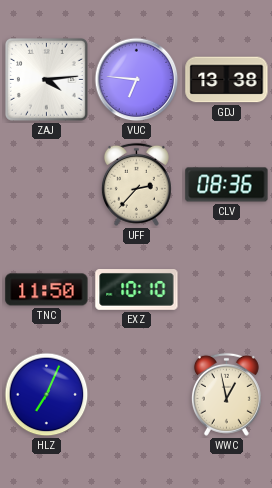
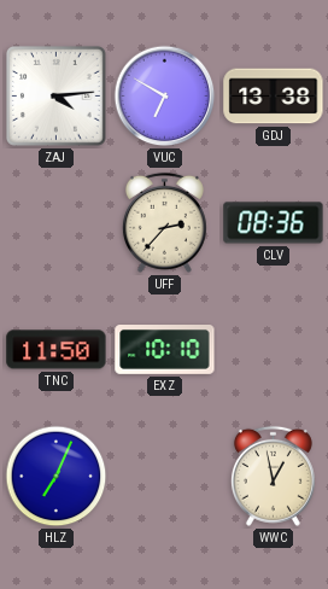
VUC: 6:46 -> 6:50 (165, 97)
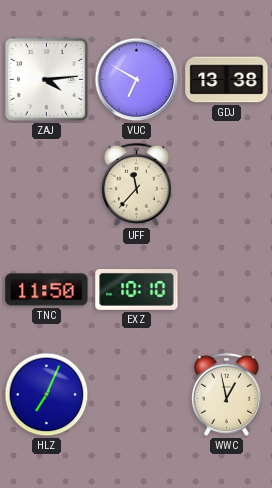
UFF: 2:37 -> 11:37 (136, 184)
CLV: 08:36 -> none (274, 223)
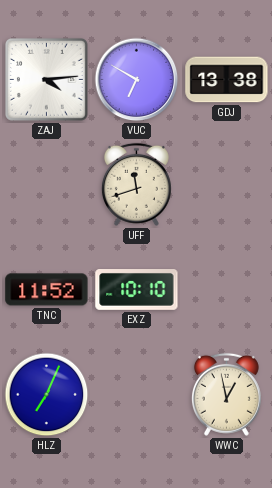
UFF: 11:37 -> 11:42 (136, 184)
TNC: 11:50 -> 11:52 (47, 290)
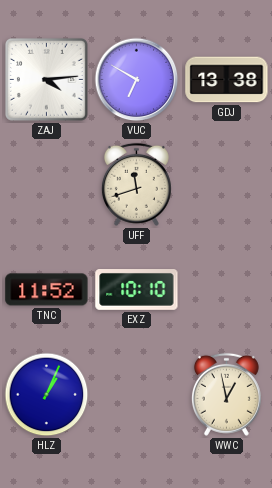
HLZ: 7:04 -> 1:04 (47, 395)
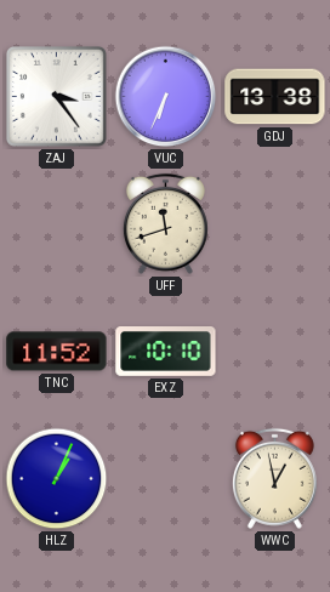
ZAJ: 4:14 -> 3:24 (57, 97)
VUC: 6:50 -> 6:34 (166, 97)
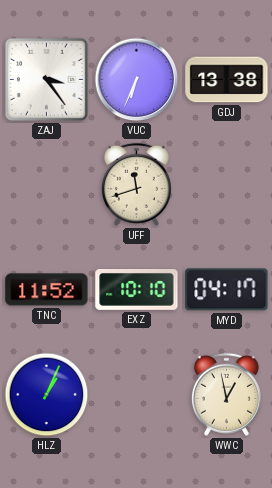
MYD: none -> 04:17 (227, 290)
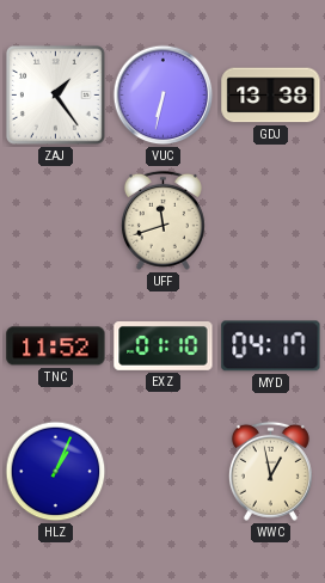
ZAJ: 3:24 -> 1:24 (56, 96)
VUC: 6:34 -> 6:32 (164, 96)
EXZ: 10:10 -> 01:10 (164, 346)
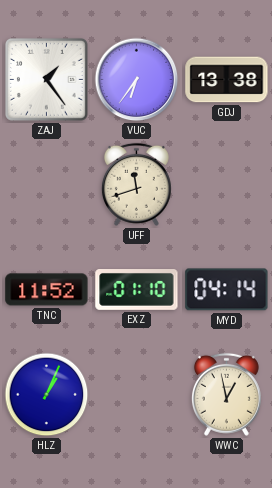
VUC: 6:32 -> 6:36 (137, 80)
MYD: 04:17 -> 04:14 (227, 290)
